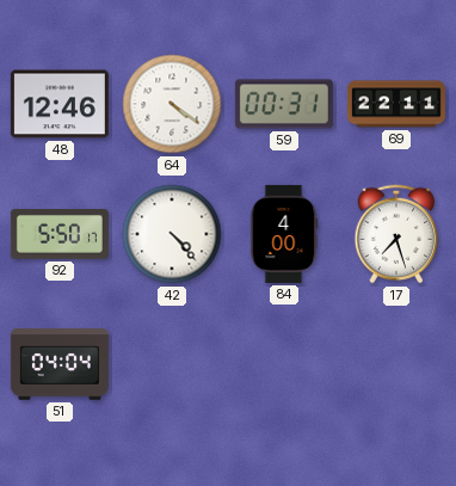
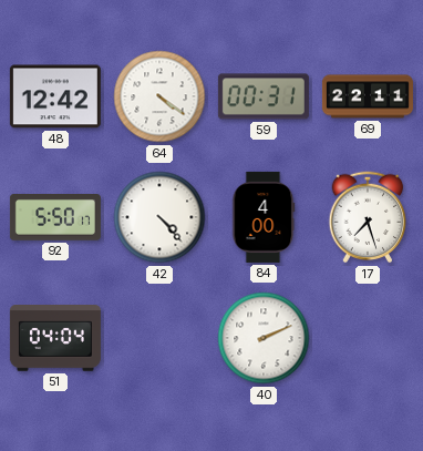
48: 12:46 -> 12:42 (55, 96)
40: none -> 2:11 (264, 338)
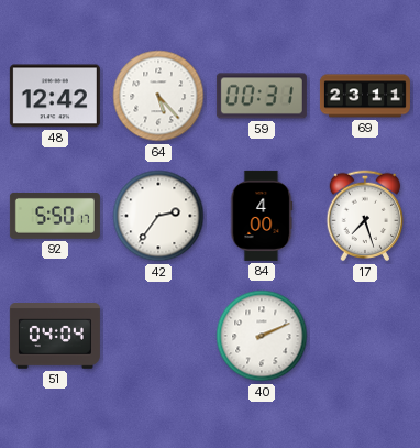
64: 4:21 -> 5:23 (158, 96)
69: 22:11 -> 23:11 (365, 96)
42: 4:23 -> 2:36 (158, 216)
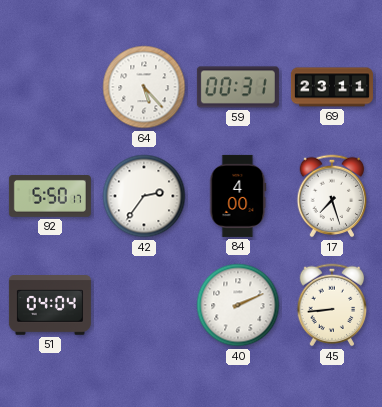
48: 12:42 -> none (55, 96)
45: none -> 8:44 (332, 305)
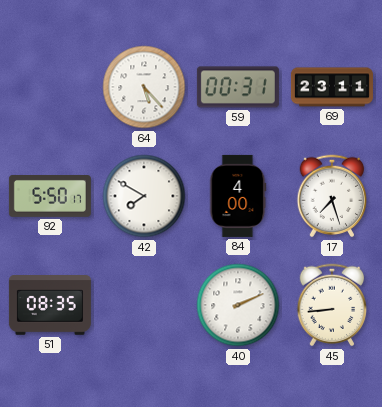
42: 2:36 -> 7:50 (144, 196)
51: 04:04 -> 08:35 (50, 306)
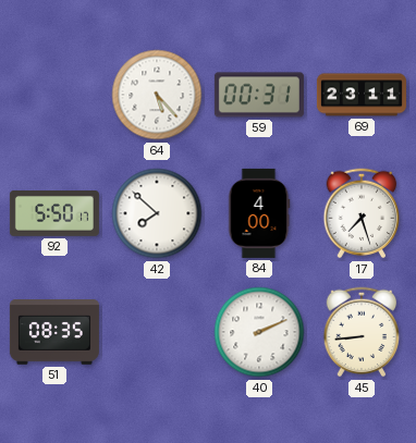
42: 7:50 -> 7:52 (157, 213)
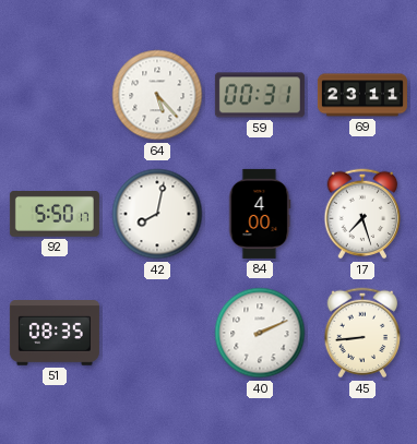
42: 7:52 -> 8:02 (157, 214)
